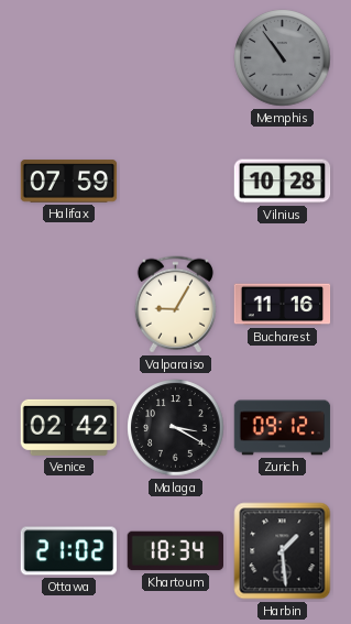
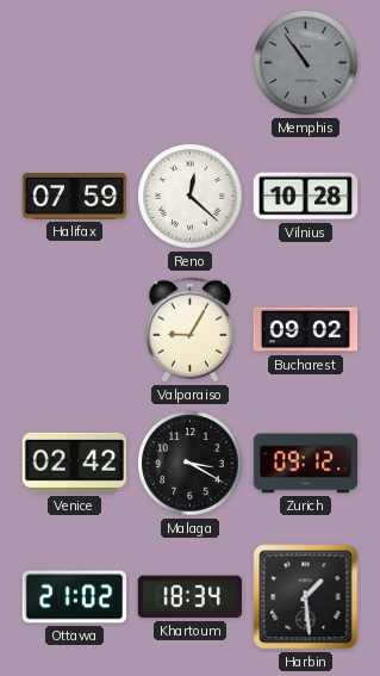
Reno: none -> 12:22 (191, 197)
Bucharest: 11:16 -> 09:02 (306, 330)
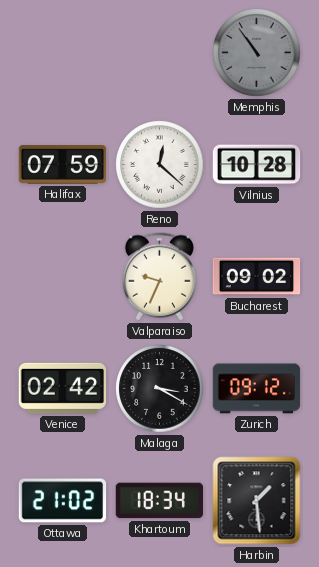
Valparaiso: 9:05 -> 9:34 (159, 277)
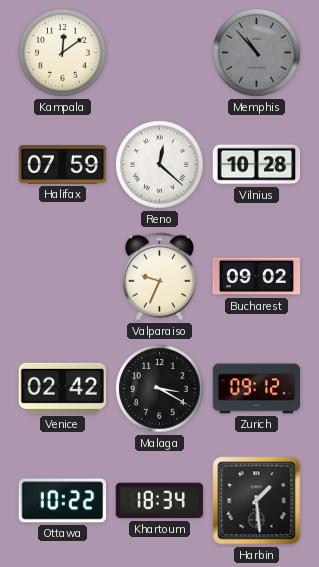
Kampala: none -> 12:09 (63, 53)
Memphis: 10:54 -> 10:53 (257, 53)
Ottawa: 21:02 -> 10:22 (63, 501)
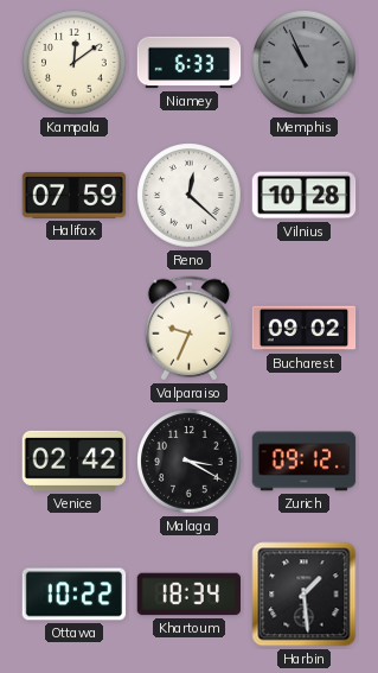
Niamey: none -> 6:33 (190, 63)
Memphis: 10:53 -> 10:56 (305, 63)
